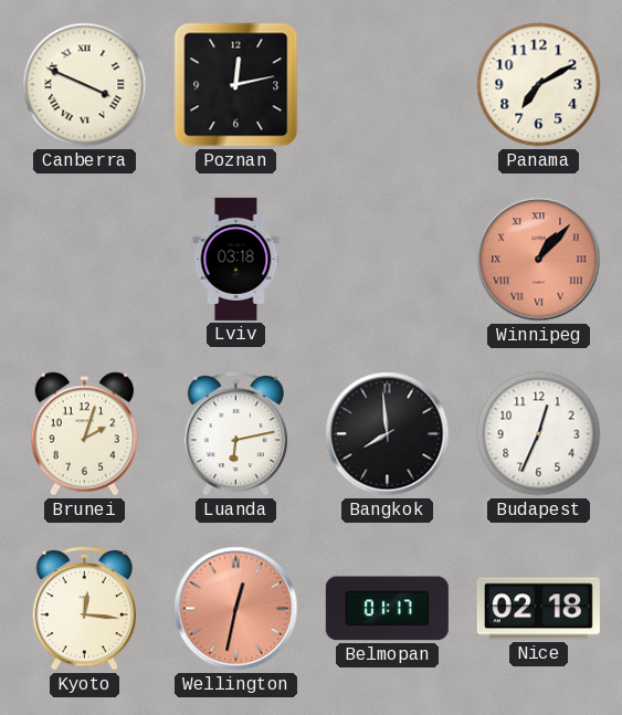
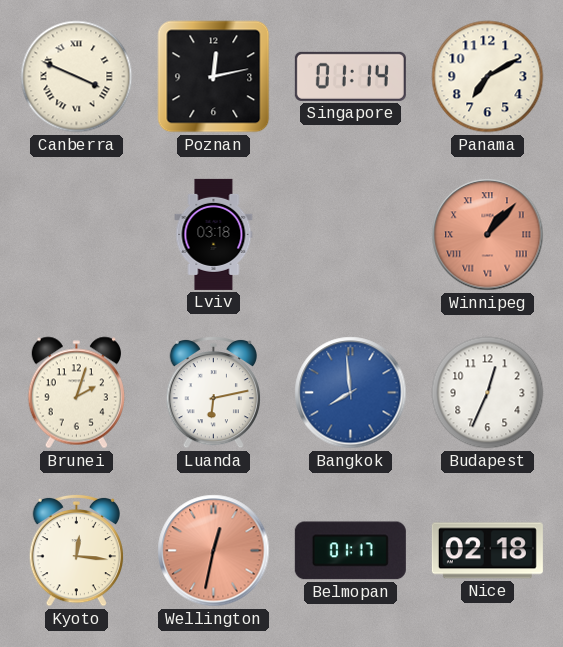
Singapore: none -> 01:14 (350, 76)
Bangkok dial: black -> blue (351, 393)
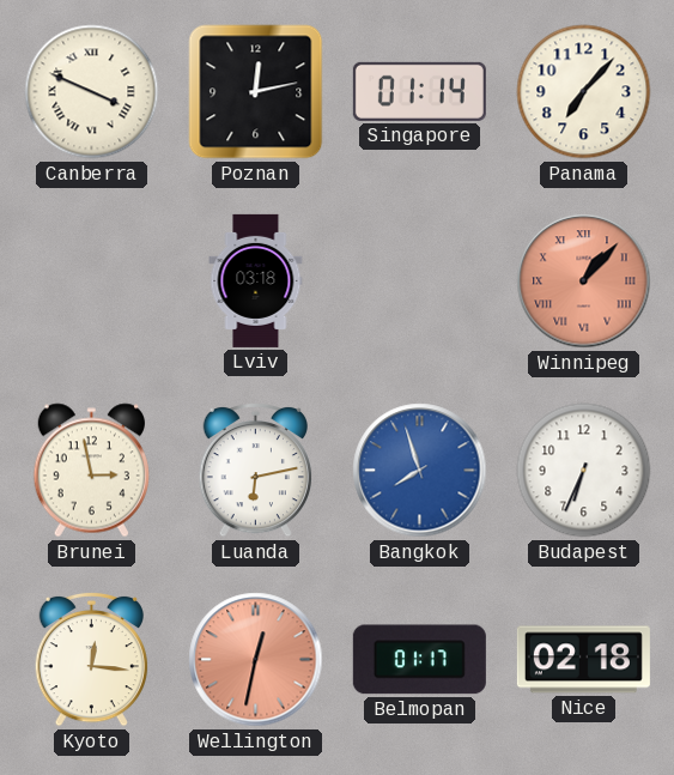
Panama: 7:10 -> 7:07 (584, 92)
Brunei: 2:03 -> 2:58 (91, 471)
Bangkok: 7:59 -> 7:57 (420, 471)
Budapest: 12:34 -> 6:34 (584, 471)
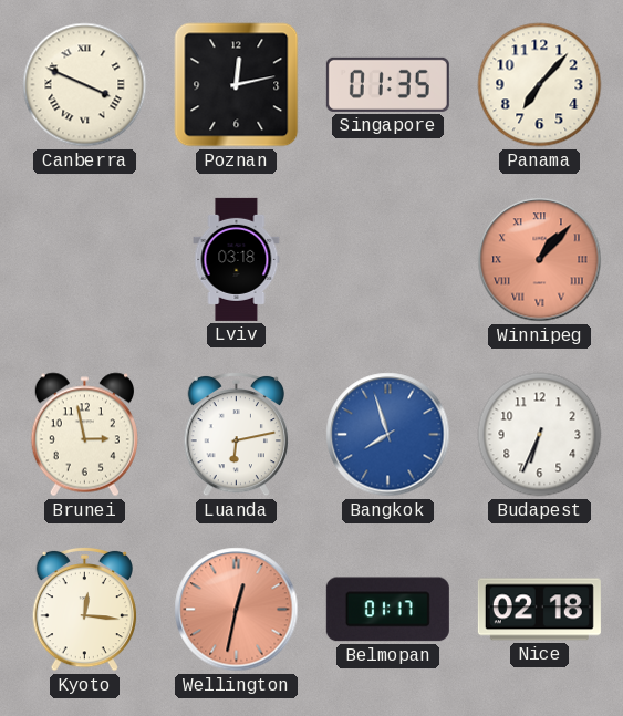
Singapore: 01:14 -> 01:35 (387, 84)
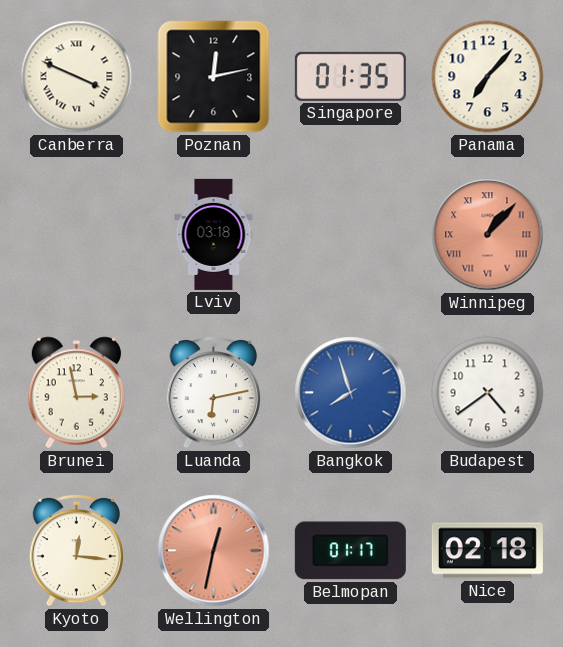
Budapest: 6:34 -> 4:39 (488, 393)
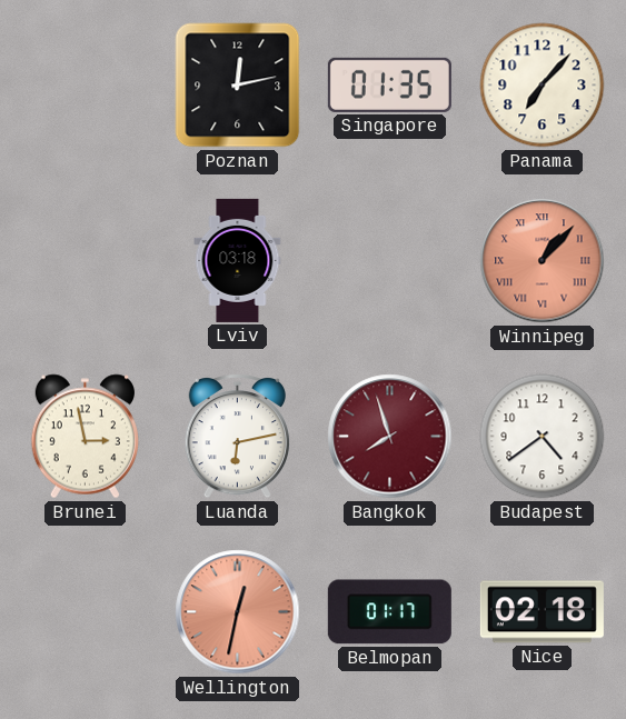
Canberra: 3:49 -> none (77, 77)
Bangkok dial: blue -> burgundy (390, 437)
Kyoto: 12:16 -> none (76, 550)
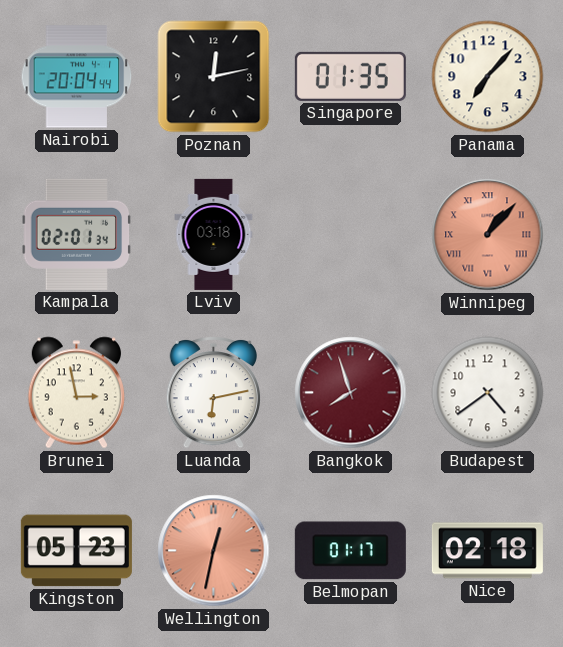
Nairobi: none -> 20:04 (77, 77)
Kampala: none -> 02:01 (77, 234)
Kingston: none -> 05:23 (76, 551)
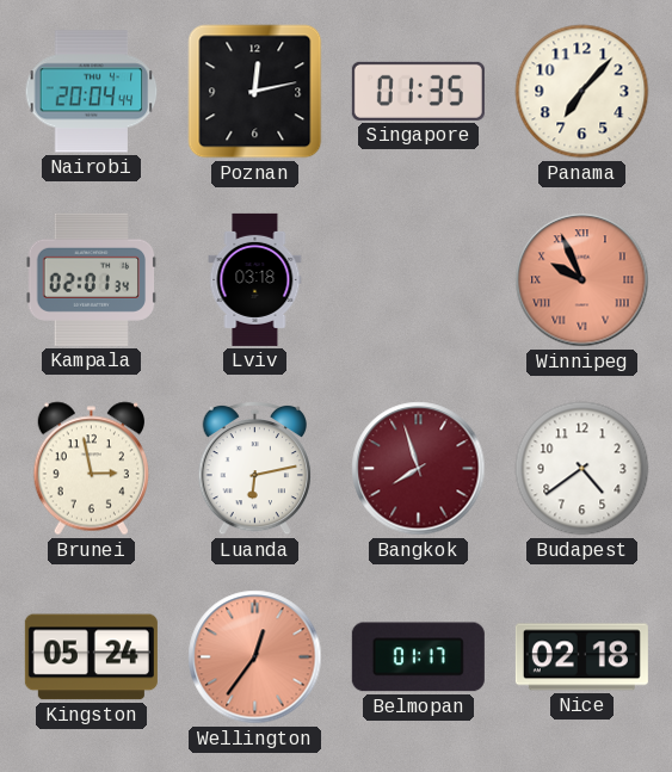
Winnipeg: 1:07 -> 9:56 (582, 280)
Kingston: 05:23 -> 05:24 (91, 657)
Wellington: 12:32 -> 12:36 (255, 657)
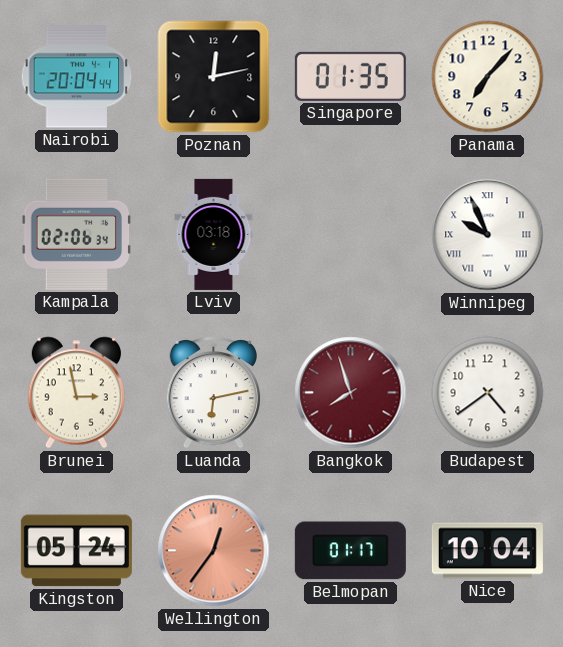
Kampala: 02:01 -> 02:06 (77, 234)
Winnipeg dial: salmon -> white (488, 235)
Nice: 02:18 -> 10:04 (487, 551)
